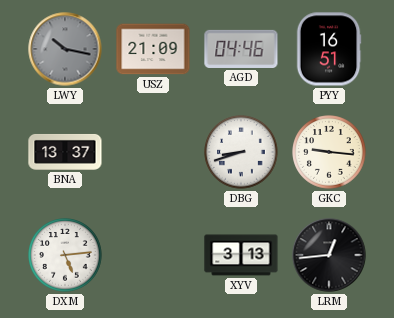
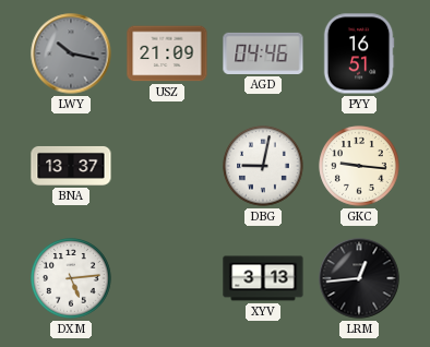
DBG: 8:42 -> 9:02 (263, 166)
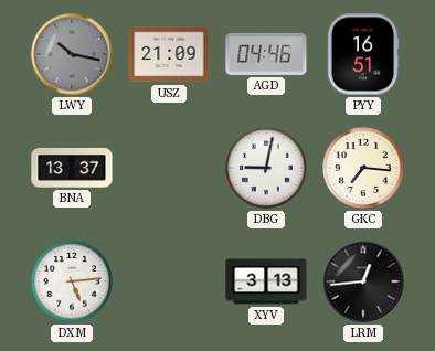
GKC: 9:16 -> 7:16 (363, 168)
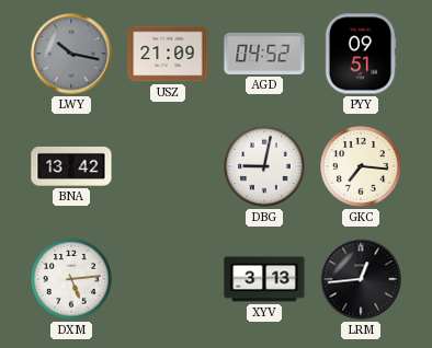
AGD: 04:46 -> 04:52 (264, 54)
PYY: 16:51 -> 09:51 (361, 54)
BNA: 13:37 -> 13:42 (71, 166)
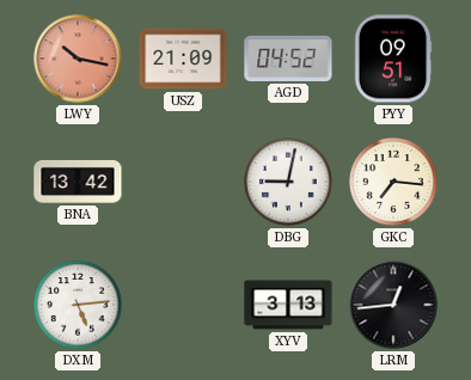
LWY dial: grey -> salmon (78, 59)
